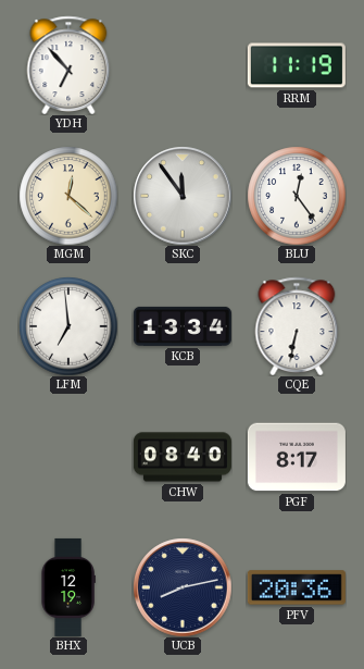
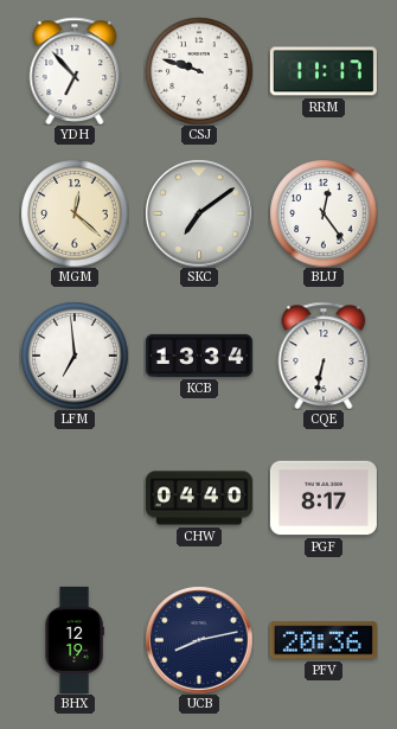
CSJ: none -> 9:48 (199, 71)
RRM: 11:19 -> 11:17 (324, 71)
SKC: 11:54 -> 7:09 (199, 213)
CHW: 08:40 -> 04:40 (199, 498)
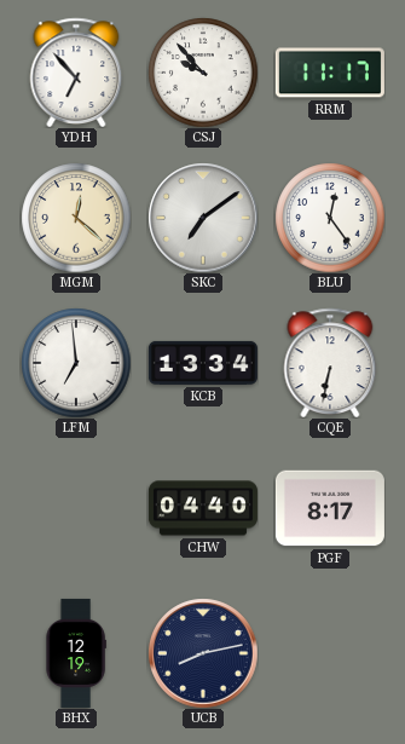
CSJ: 9:48 -> 9:53 (203, 73)
PFV: 20:36 -> none (324, 640)
